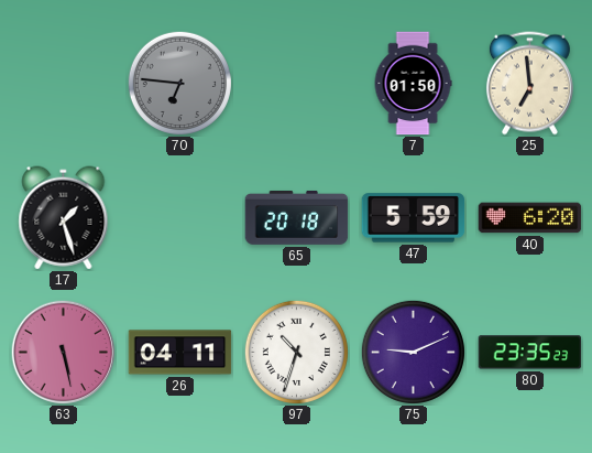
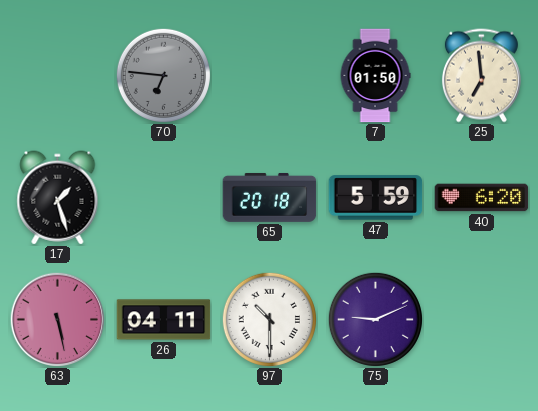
97: 10:33 -> 10:30 (269, 319)
80: 23:35 -> none (530, 353)
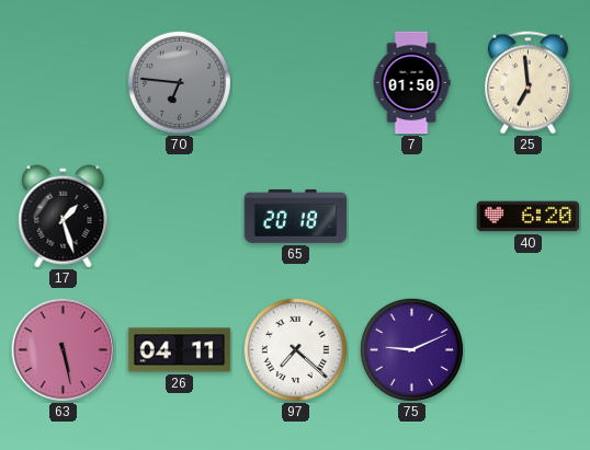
47: 5:59 -> none (376, 198)
97: 10:30 -> 7:22 (295, 349)
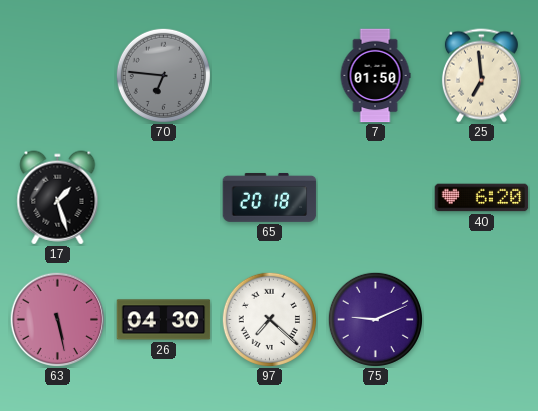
26: 04:11 -> 04:30 (164, 320)
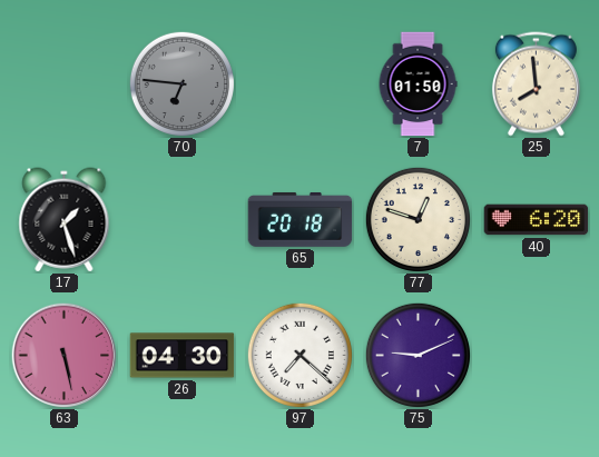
25: 6:59 -> 7:59 (536, 85)
77: none -> 12:48 (418, 219)
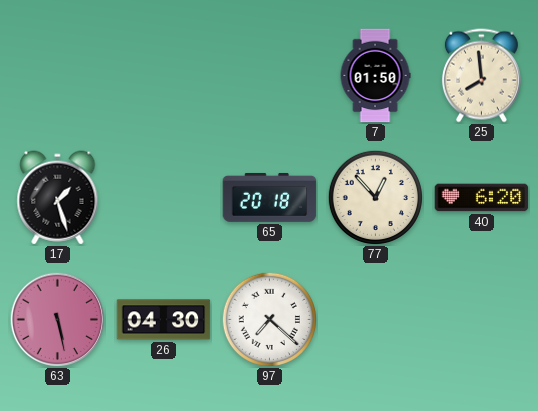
70: 6:46 -> none (181, 83)
77: 12:48 -> 12:53 (375, 197)
75: 9:11 -> none (418, 355)
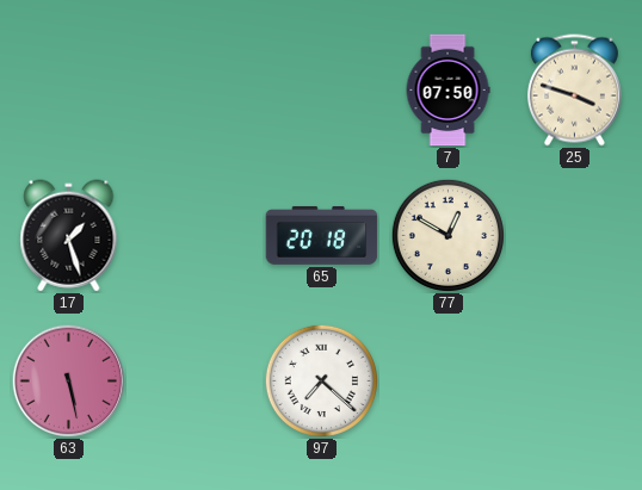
7: 01:50 -> 07:50 (447, 91)
25: 7:59 -> 3:48 (574, 91)
77: 12:53 -> 12:50 (447, 235)
40: 6:20 -> none (482, 198)
26: 04:30 -> none (164, 320)
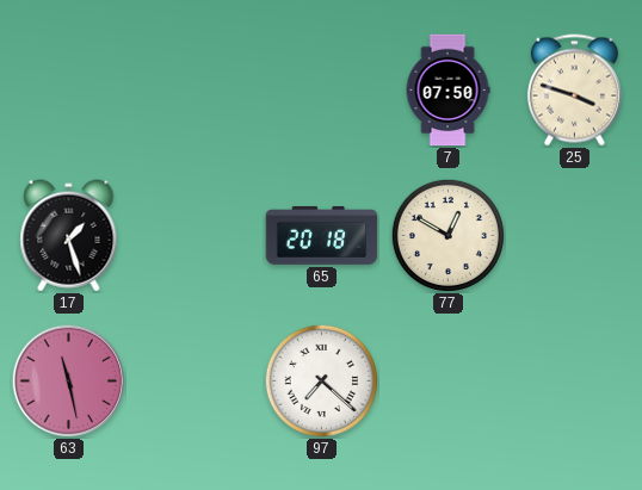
63: 5:28 -> 11:28 (68, 380)
